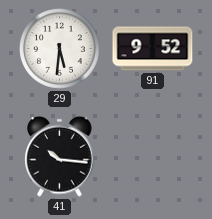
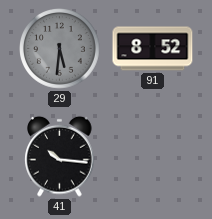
29 dial: white -> grey (60, 49)
91: 9:52 -> 8:52 (153, 49)
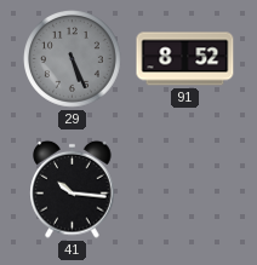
29: 5:31 -> 5:26 (73, 59)
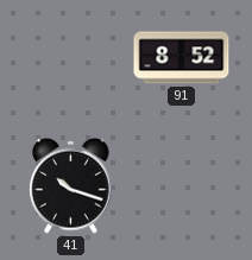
29: 5:26 -> none (73, 59)
41: 10:16 -> 10:18 (71, 185)
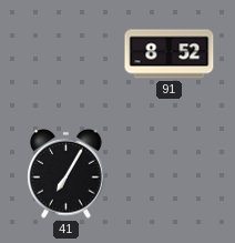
41: 10:18 -> 7:05 (67, 173)
